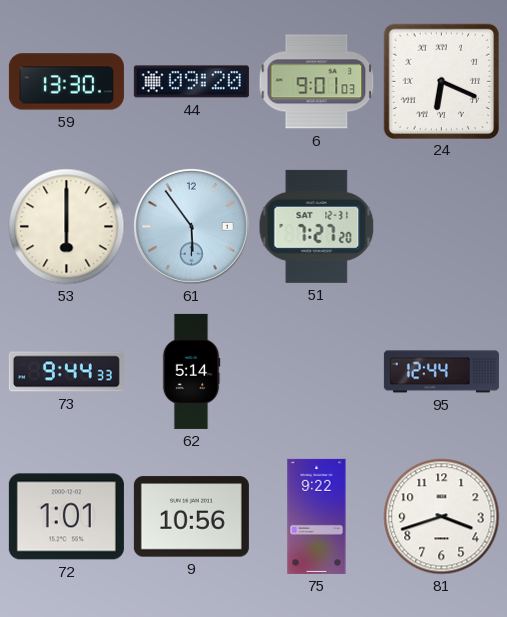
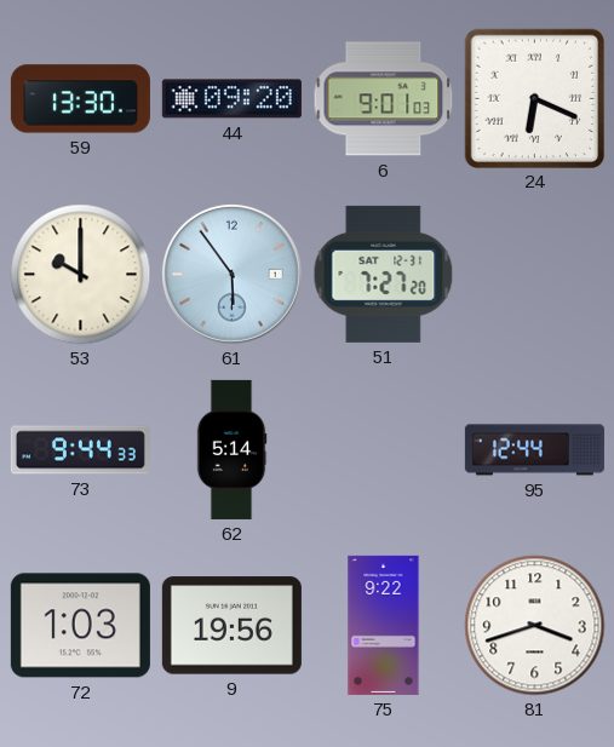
53: 6:00 -> 10:00 (81, 275)
72: 1:01 -> 1:03 (80, 626)
9: 10:56 -> 19:56 (231, 626)
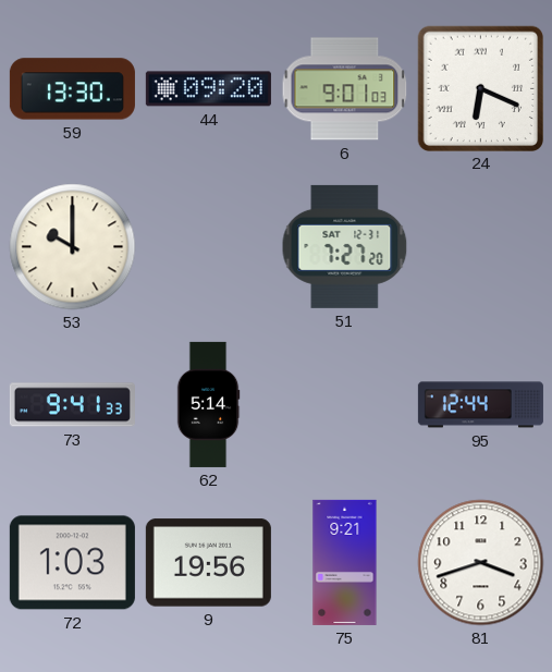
61: 5:54 -> none (231, 274)
73: 9:44 -> 9:41 (72, 405)
75: 9:22 -> 9:21 (345, 562)
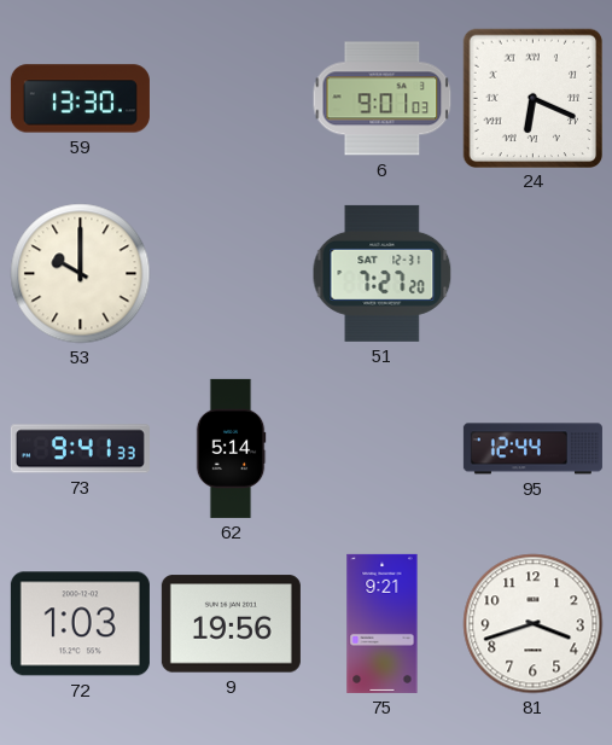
44: 09:20 -> none (208, 89)
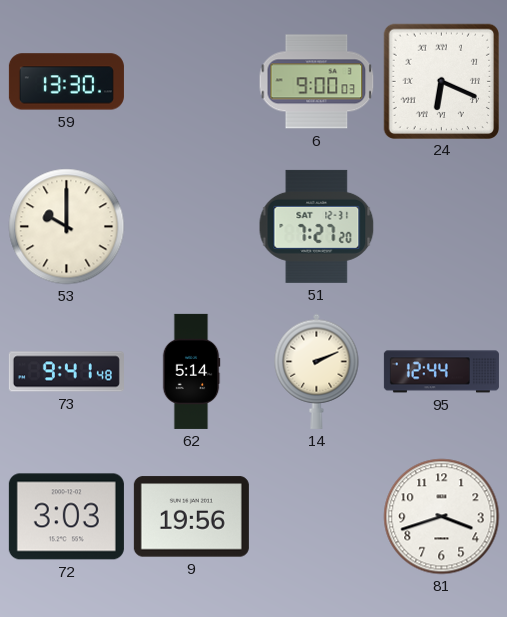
6: 9:01 -> 9:00 (317, 82)
73: 9:41:33 -> 9:41:48 (66, 372)
14: none -> 2:11 (317, 371)
72: 1:03 -> 3:03 (66, 517)
75: 9:21 -> none (383, 623)
